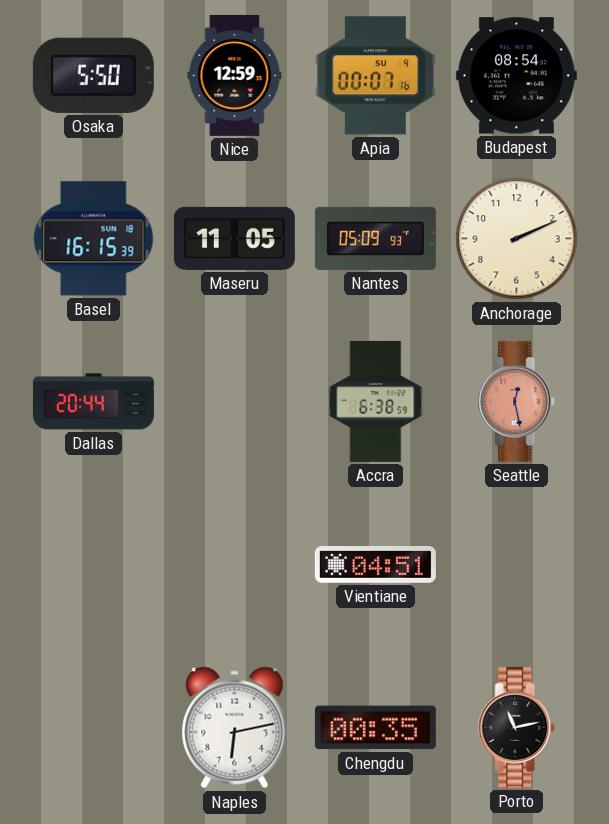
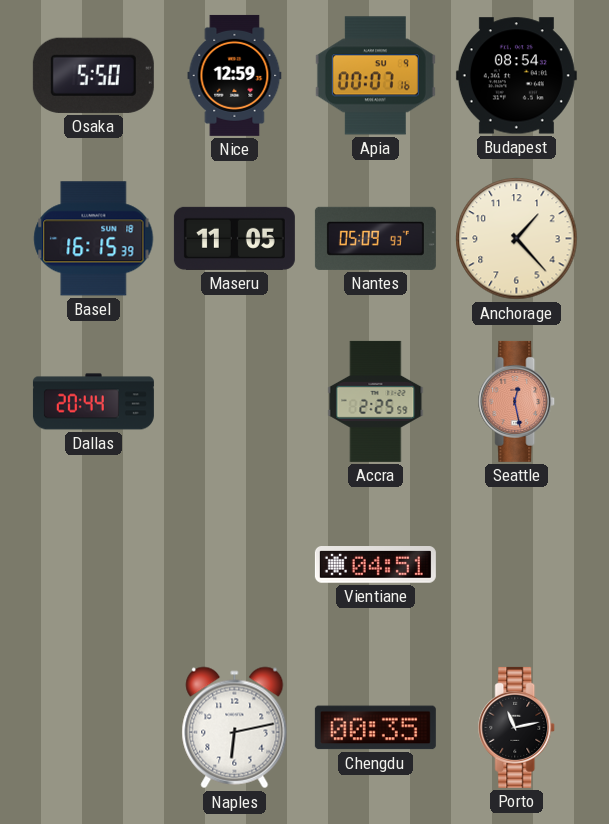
Anchorage: 2:11 -> 1:23 (517, 239)
Accra: 6:38 -> 2:25 (376, 401)
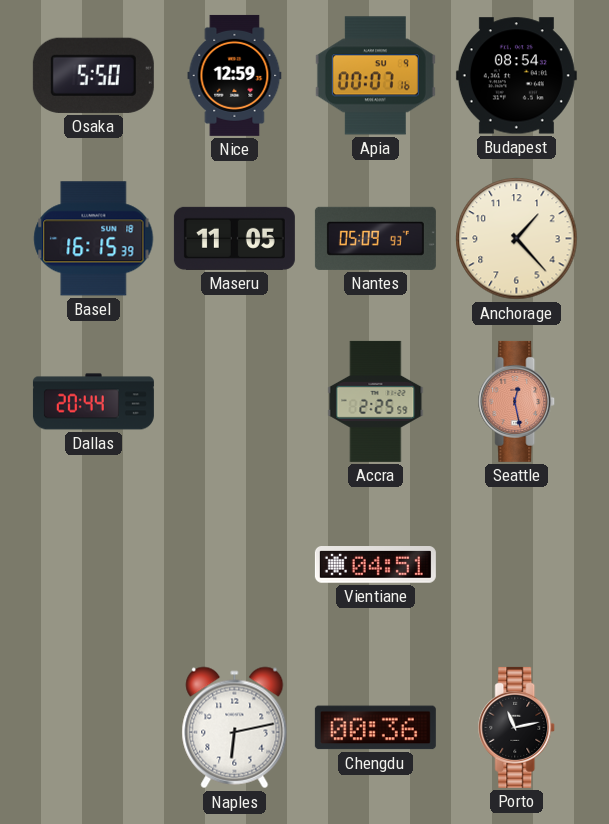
Chengdu: 00:35 -> 00:36 (375, 728)
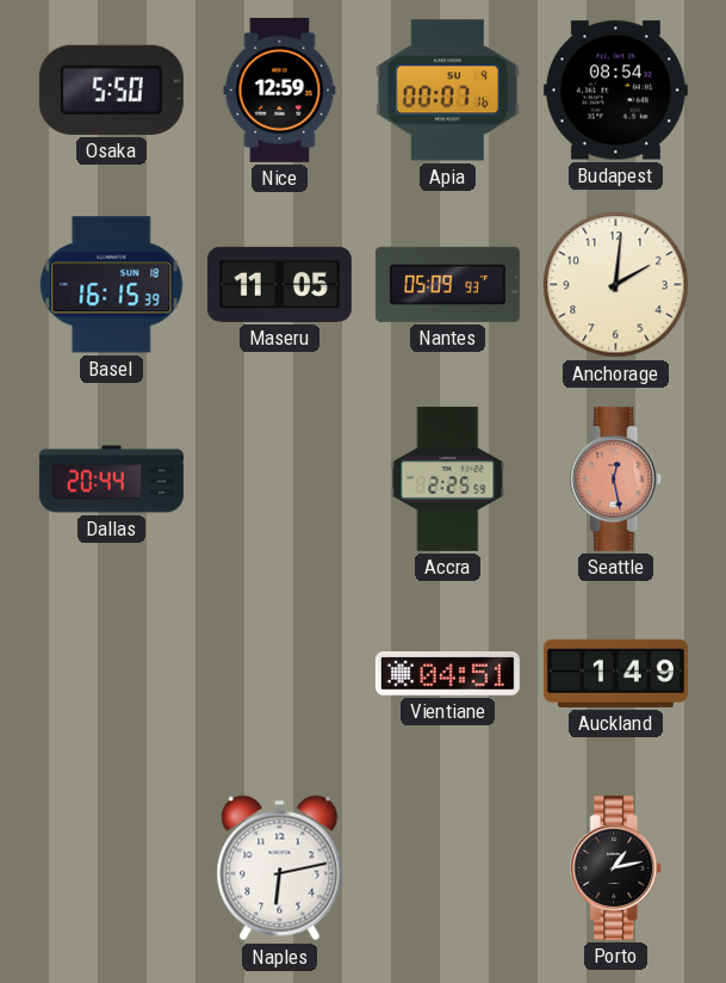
Anchorage: 1:23 -> 2:01 (616, 285)
Auckland: none -> 1:49 (615, 673)
Chengdu: 00:36 -> none (375, 728)
Porto: 11:13 -> 1:13 (616, 867)
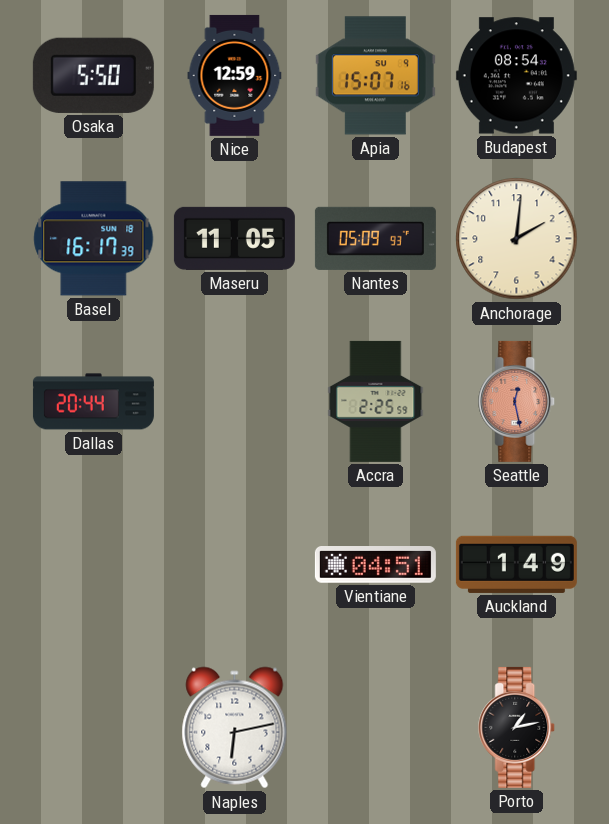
Apia: 00:07 -> 15:07 (375, 76)
Basel: 16:15 -> 16:17 (94, 239)
